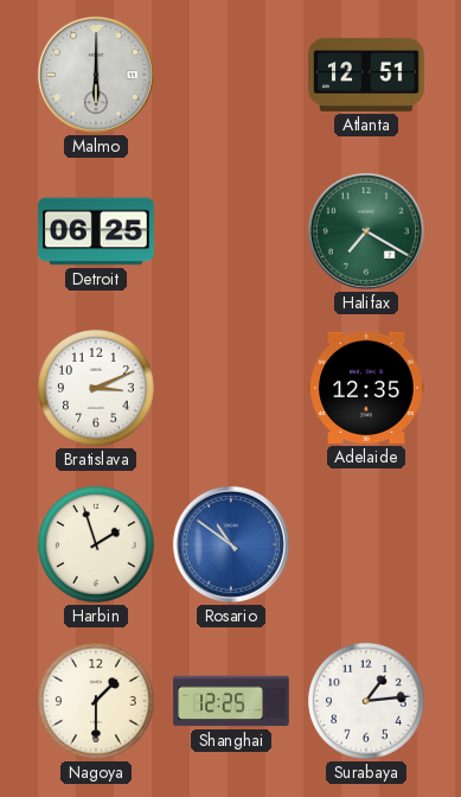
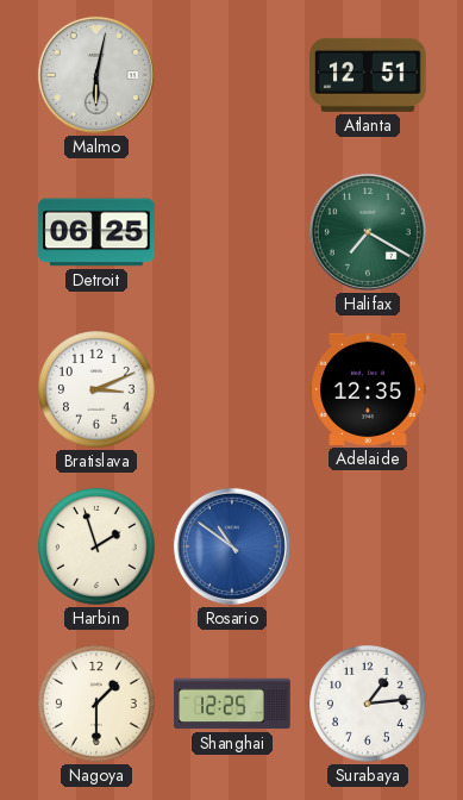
Malmo: 6:00 -> 6:02 (96, 75)
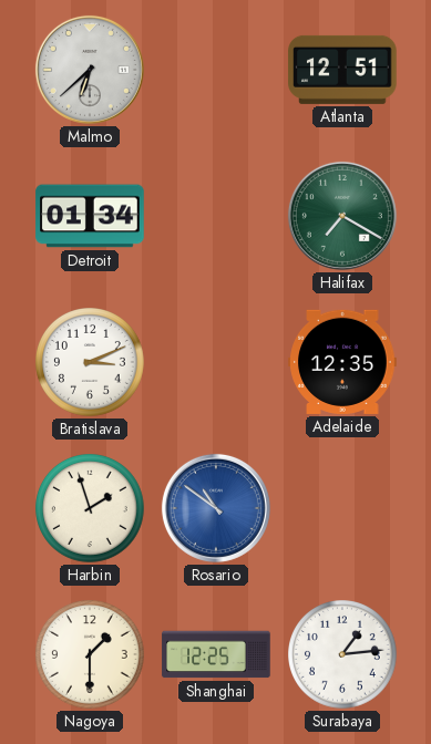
Malmo: 6:02 -> 6:38 (90, 70)
Detroit: 06:25 -> 01:34 (90, 216)
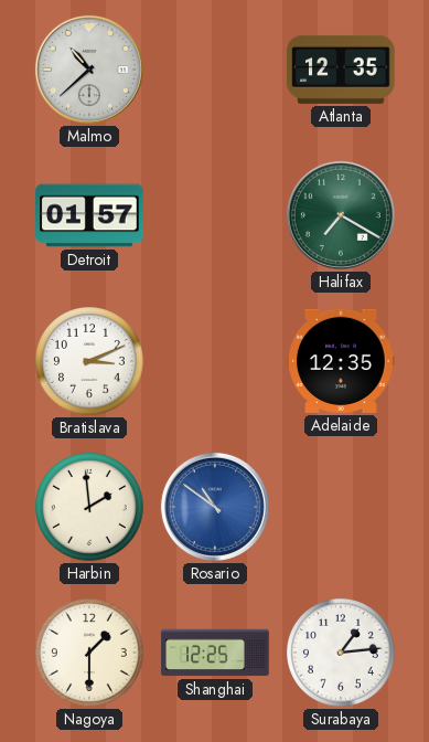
Malmo: 6:38 -> 10:38 (89, 70)
Atlanta: 12:51 -> 12:35 (341, 70)
Detroit: 01:34 -> 01:57 (89, 215)
Harbin: 1:57 -> 1:59 (90, 508)
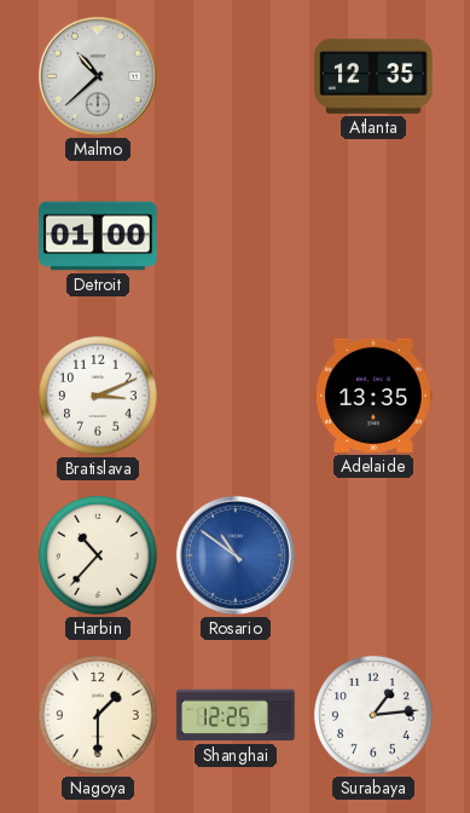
Detroit: 01:57 -> 01:00 (98, 236)
Halifax: 7:20 -> none (341, 215)
Adelaide: 12:35 -> 13:35 (373, 396)
Harbin: 1:59 -> 10:37 (99, 557)
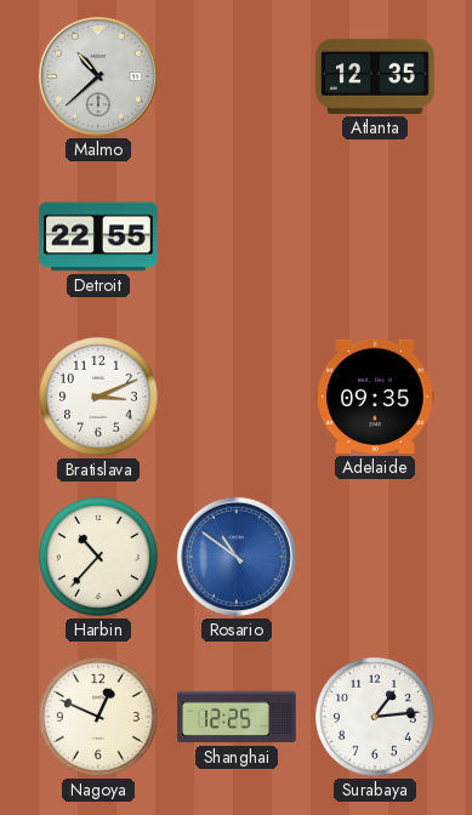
Detroit: 01:00 -> 22:55 (98, 236)
Adelaide: 13:35 -> 09:35 (375, 397)
Nagoya: 1:30 -> 12:49 (99, 718)
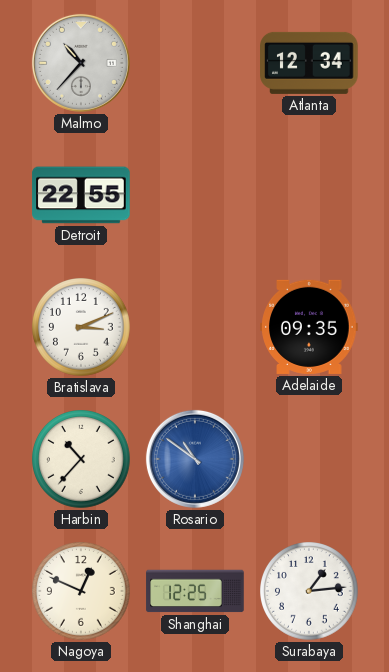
Malmo: 10:38 -> 10:37 (81, 63)
Atlanta: 12:35 -> 12:34 (309, 63)
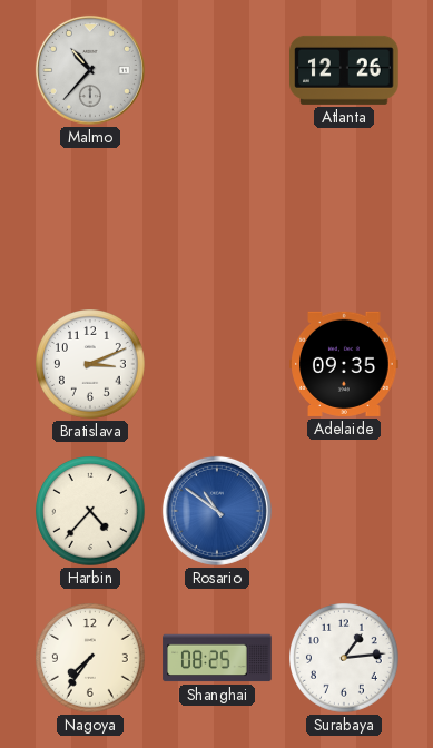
Atlanta: 12:34 -> 12:26 (344, 70)
Detroit: 22:55 -> none (81, 195)
Harbin: 10:37 -> 4:37 (91, 512)
Nagoya: 12:49 -> 7:36 (91, 659)
Shanghai: 12:25 -> 08:25 (217, 658)
